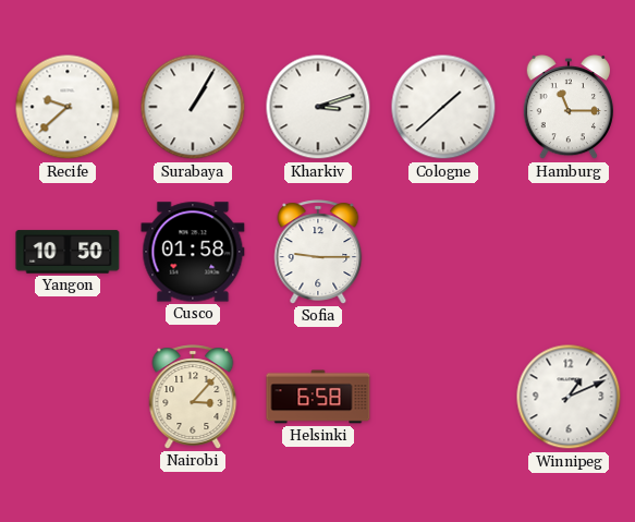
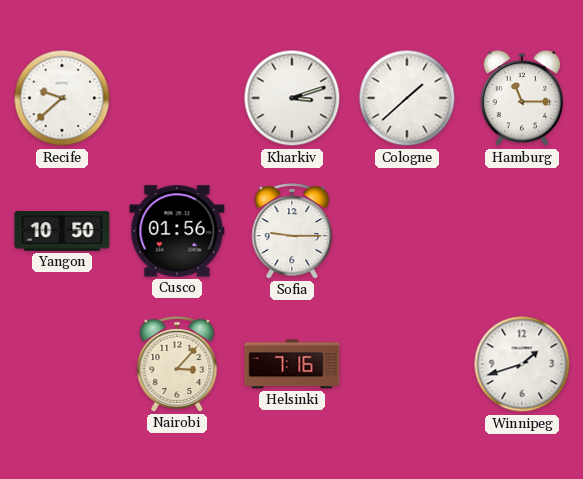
Surabaya: 1:05 -> none (193, 107)
Cusco: 01:58 -> 01:56 (177, 231)
Helsinki: 6:58 -> 7:16 (292, 364)
Winnipeg: 1:11 -> 1:42 (522, 364)
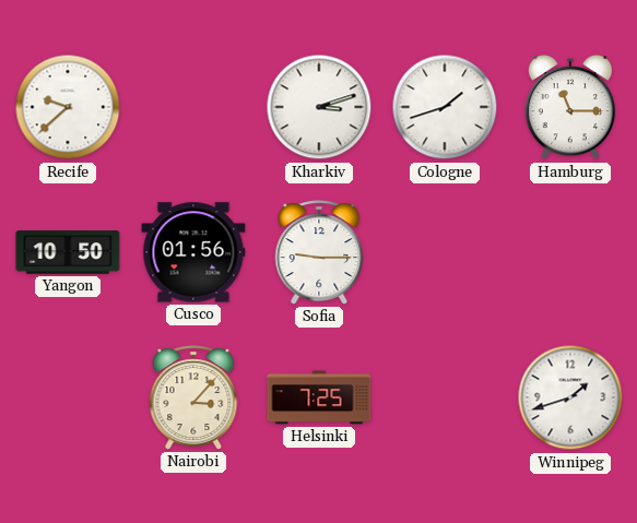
Cologne: 1:38 -> 1:42 (445, 107)
Helsinki: 7:16 -> 7:25 (319, 397)
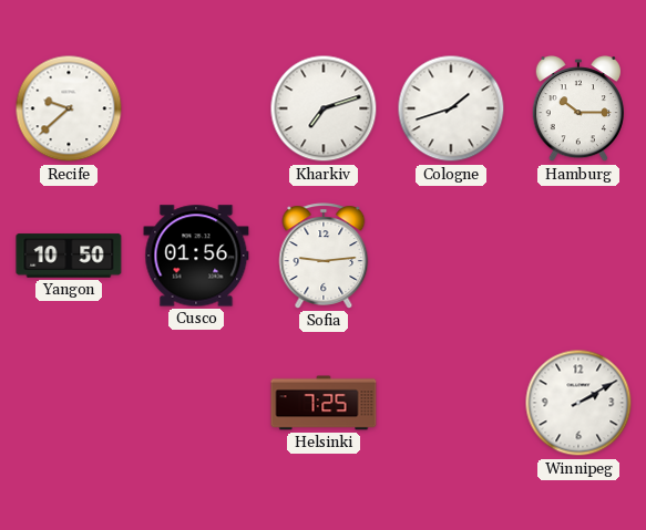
Kharkiv: 3:12 -> 7:12 (324, 108)
Hamburg: 11:15 -> 10:15 (578, 110)
Sofia: 9:15 -> 9:14 (324, 256)
Nairobi: 3:07 -> none (193, 397)
Winnipeg: 1:42 -> 2:10 (578, 403)
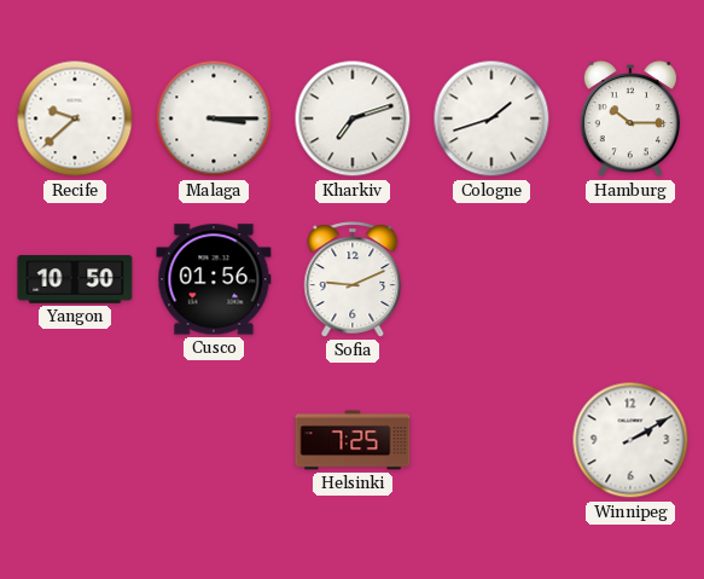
Malaga: none -> 3:15 (214, 118)
Sofia: 9:14 -> 9:11 (353, 279)
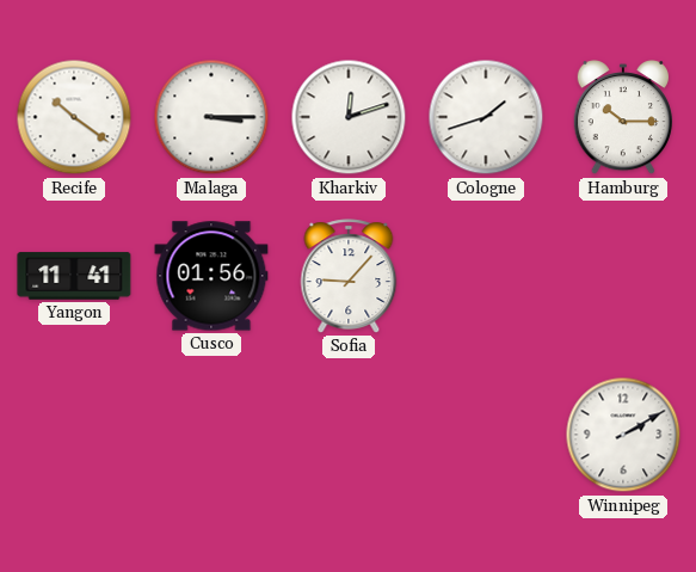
Recife: 9:38 -> 10:21 (74, 117)
Kharkiv: 7:12 -> 12:12 (349, 117)
Yangon: 10:50 -> 11:41 (74, 276)
Sofia: 9:11 -> 9:07 (349, 276)
Helsinki: 7:25 -> none (353, 440)
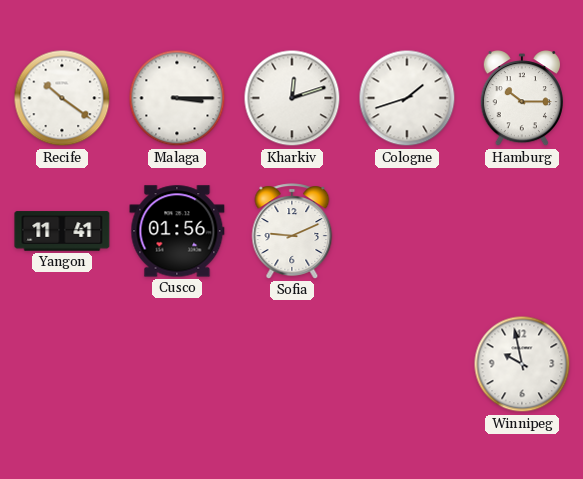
Sofia: 9:07 -> 9:11 (292, 231)
Winnipeg: 2:10 -> 9:58 (522, 364)
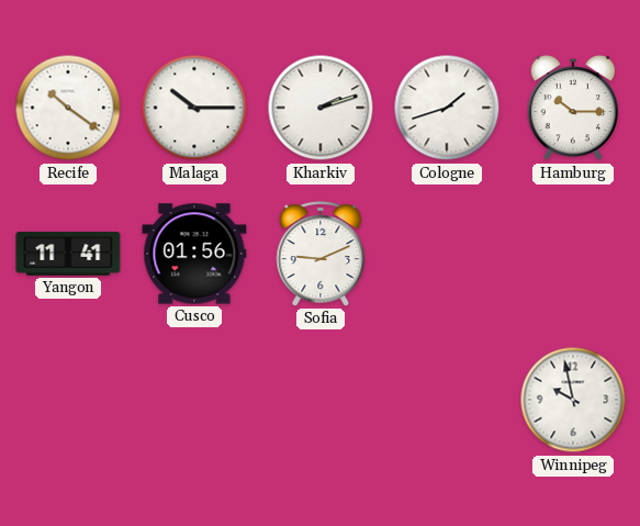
Malaga: 3:15 -> 10:15 (194, 108)
Kharkiv: 12:12 -> 2:12 (321, 108)
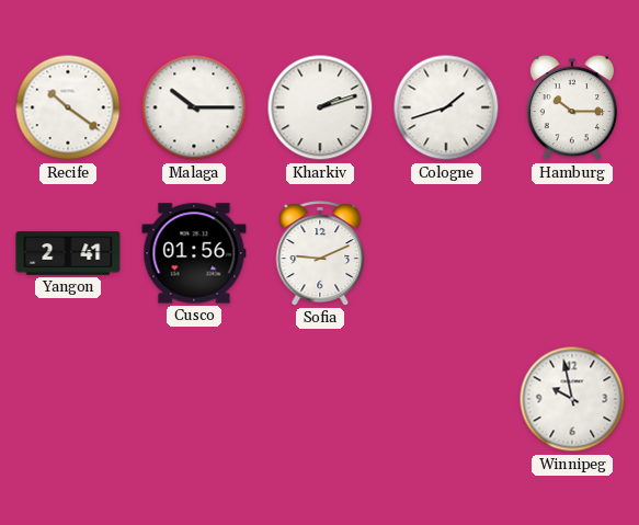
Yangon: 11:41 -> 2:41 (68, 253)
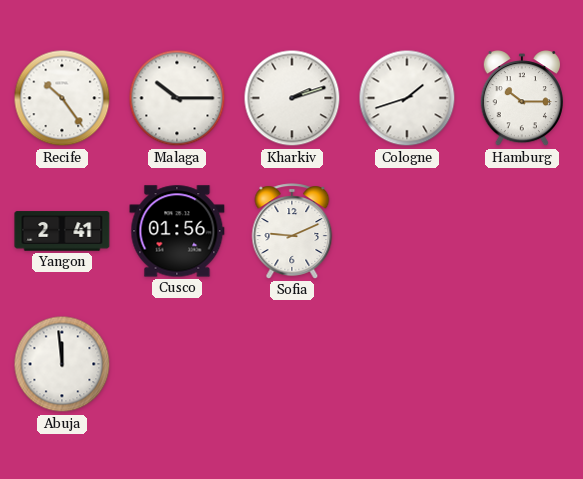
Recife: 10:21 -> 10:24 (62, 98)
Abuja: none -> 11:59 (62, 364)
Winnipeg: 9:58 -> none (572, 399)
